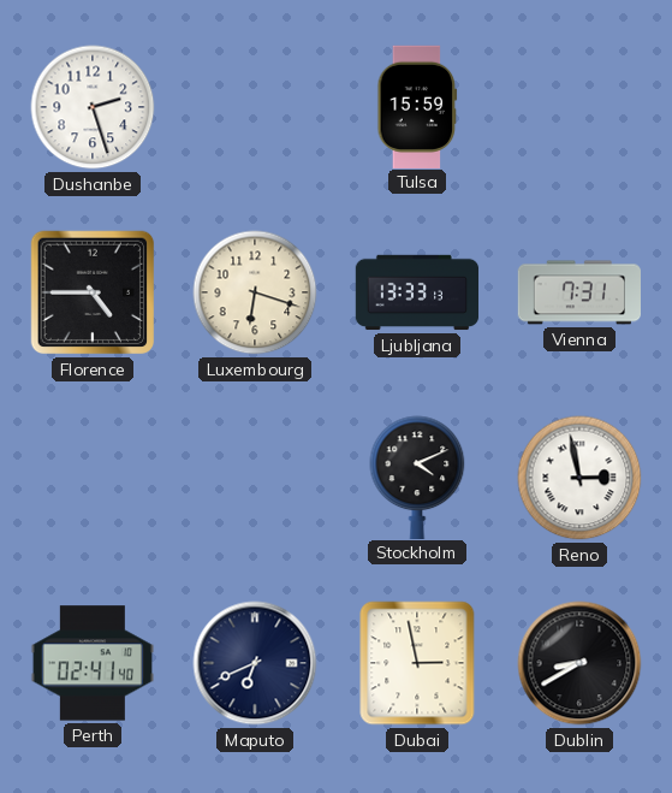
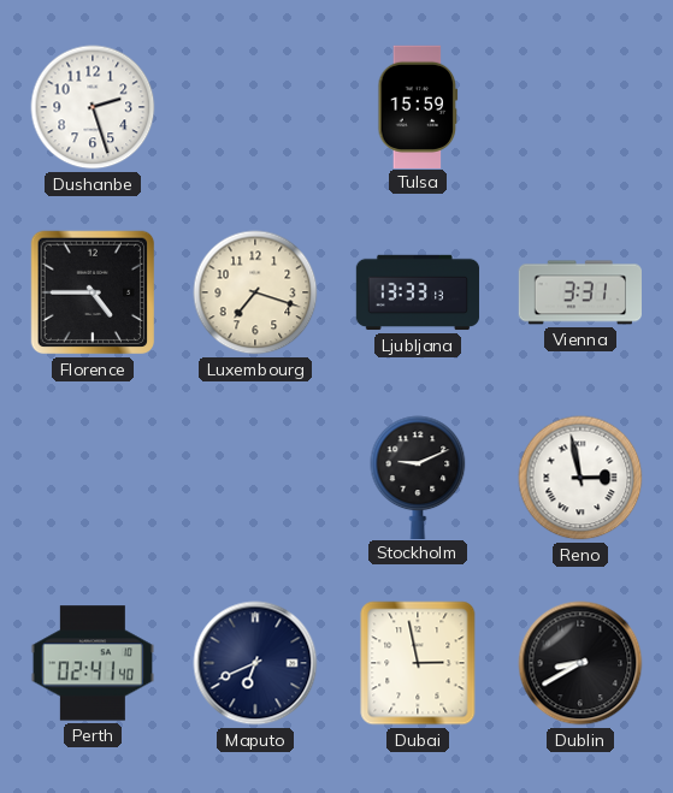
Luxembourg: 6:18 -> 7:18 (255, 292)
Vienna: 7:31 -> 3:31 (579, 292)
Stockholm: 4:11 -> 9:11 (418, 477)
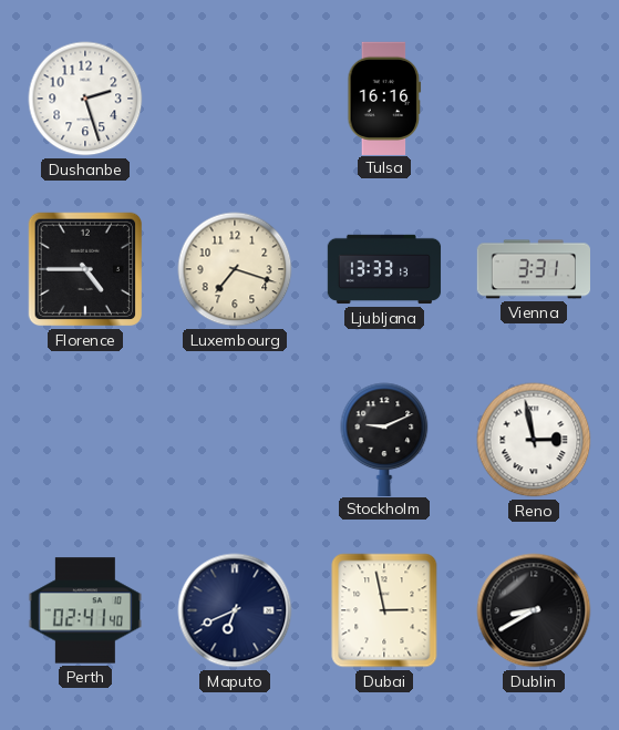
Tulsa: 15:59 -> 16:16 (384, 97)
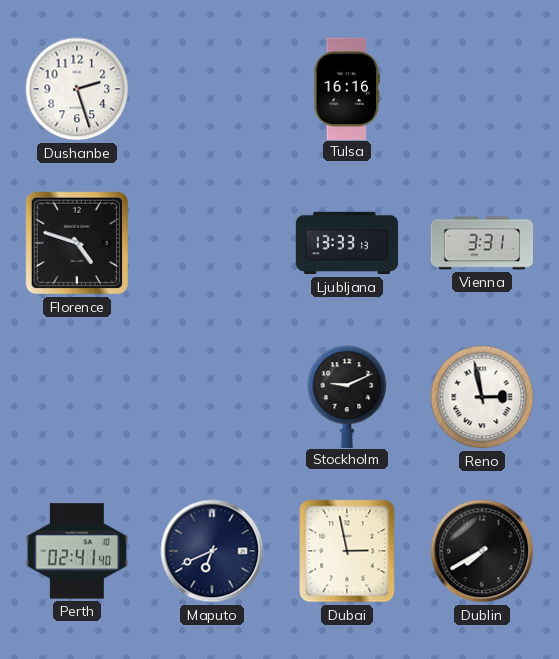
Florence: 4:45 -> 4:48 (77, 243)
Luxembourg: 7:18 -> none (235, 269)
Dublin: 8:40 -> 7:40 (482, 551)
